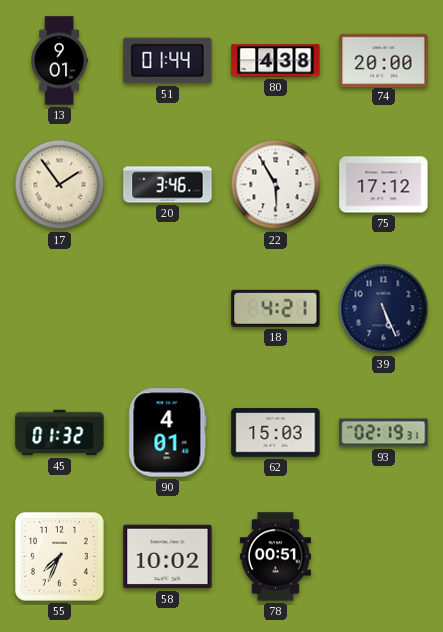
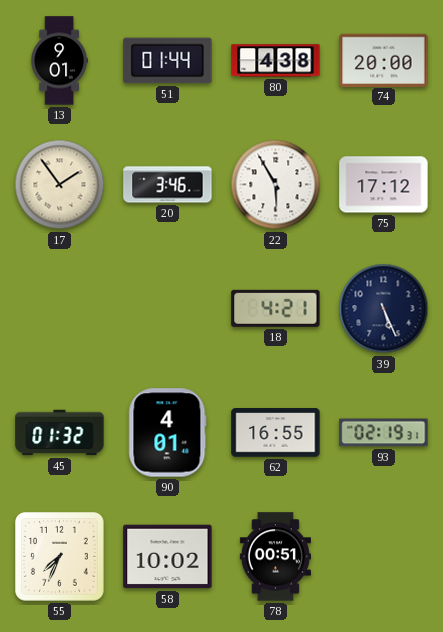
62: 15:03 -> 16:55 (276, 433)
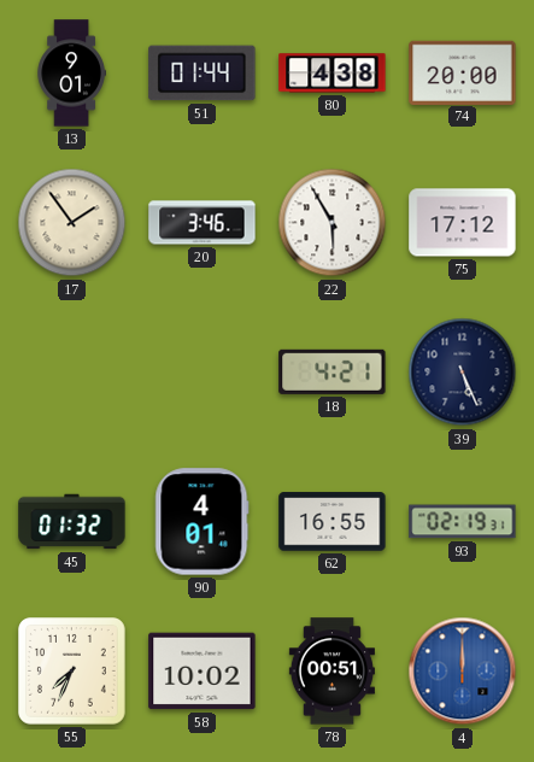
4: none -> 12:00 (463, 672)
